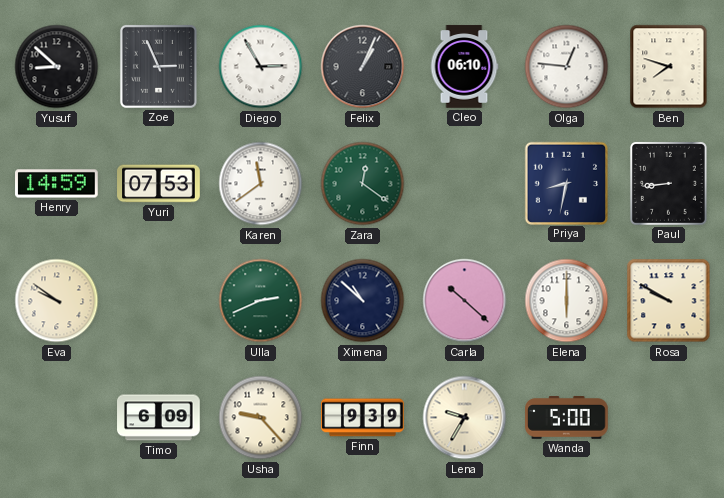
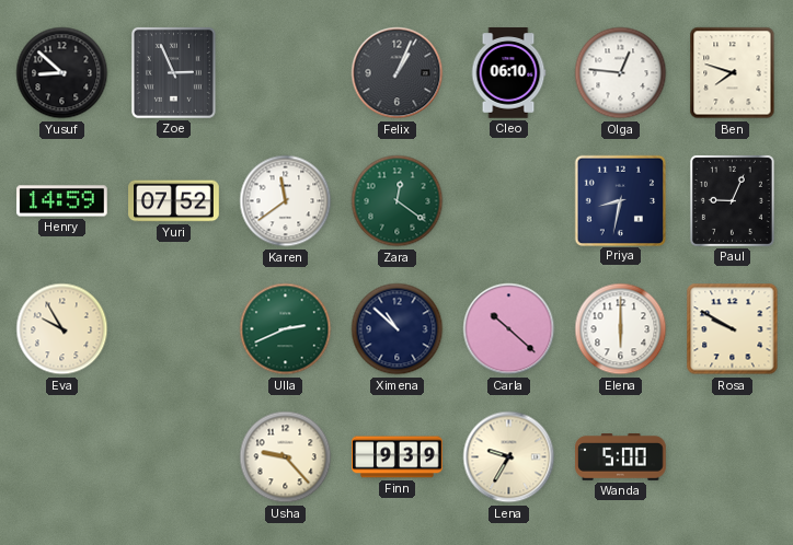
Diego: 2:55 -> none (261, 67)
Yuri: 07:53 -> 07:52 (174, 201)
Paul: 8:44 -> 9:04 (732, 200)
Eva: 9:51 -> 9:55 (62, 329)
Timo: 6:09 -> none (159, 418)
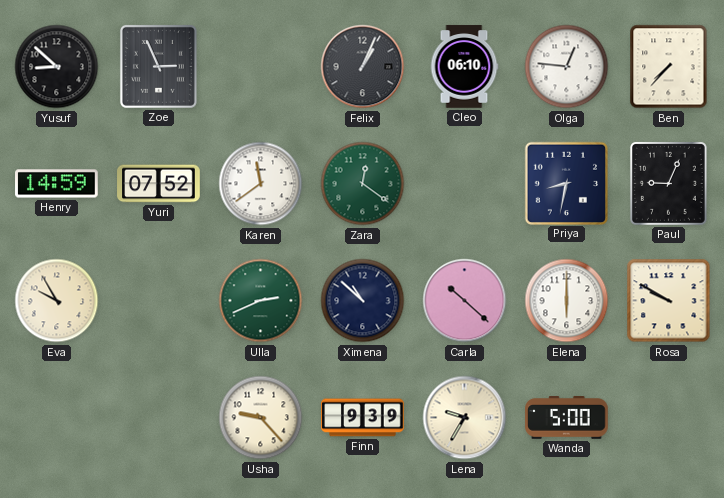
Ben: 7:48 -> 7:37 (669, 67)
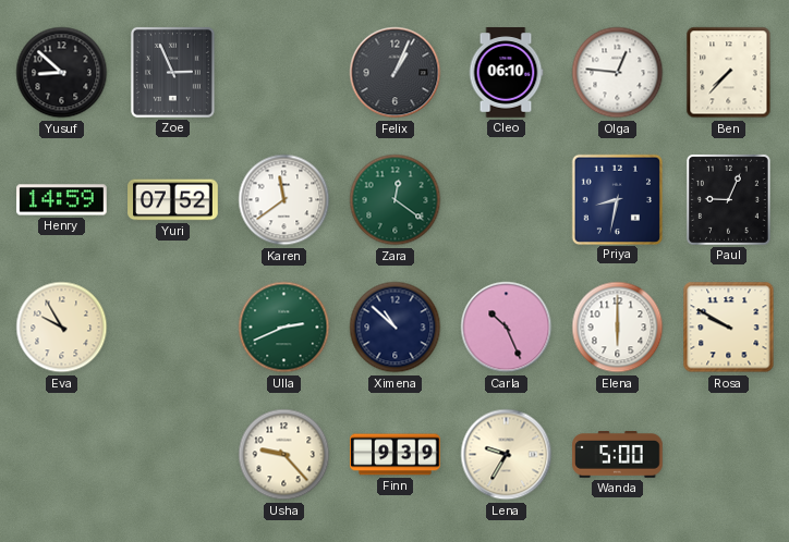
Carla: 10:22 -> 10:26 (507, 328)
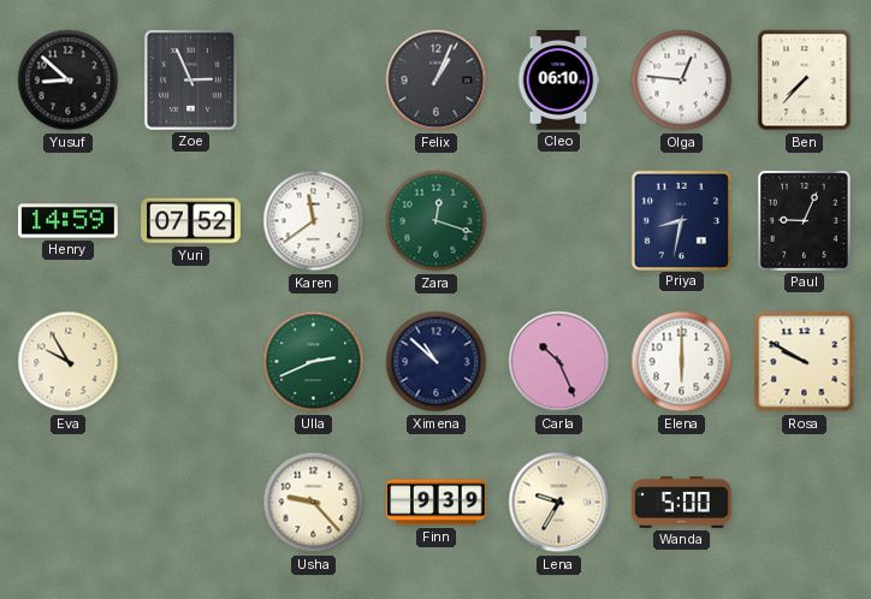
Zara: 12:21 -> 12:18 (437, 221)
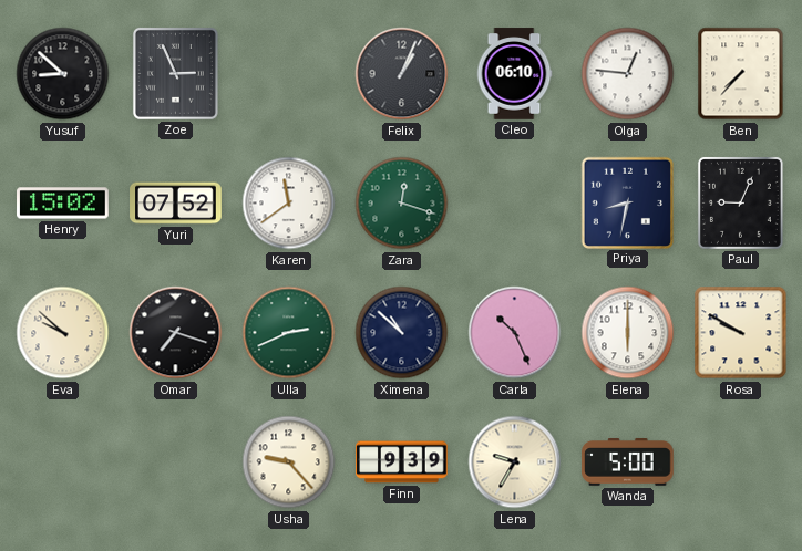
Henry: 14:59 -> 15:02 (63, 204)
Eva: 9:55 -> 9:52 (63, 333)
Omar: none -> 7:18 (176, 333)
